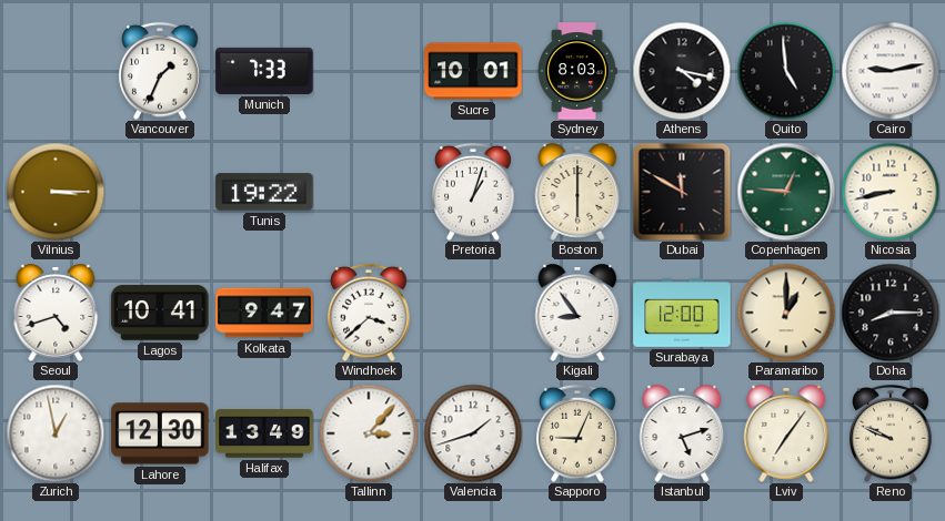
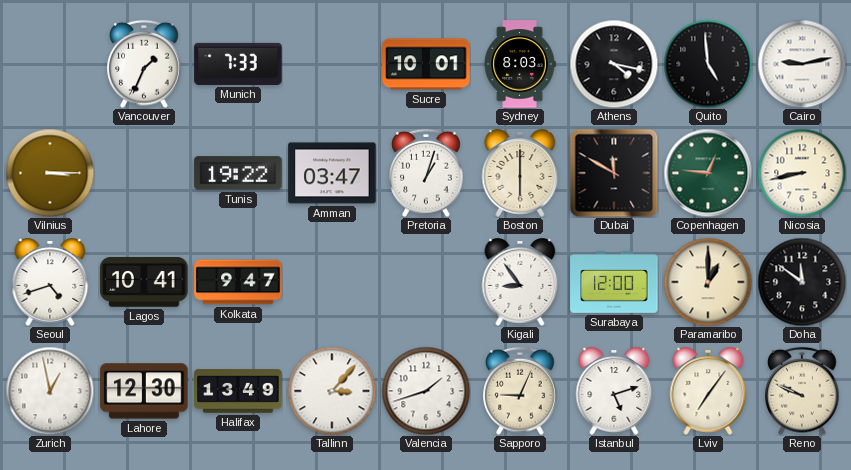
Amman: none -> 03:47 (332, 173)
Windhoek: 3:38 -> none (369, 313)
Doha: 8:15 -> 11:51 (802, 282)
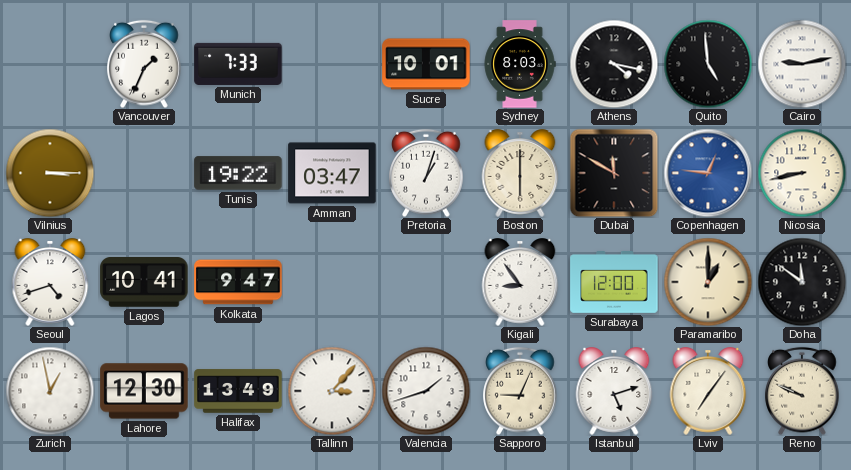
Copenhagen dial: green -> blue (708, 173)
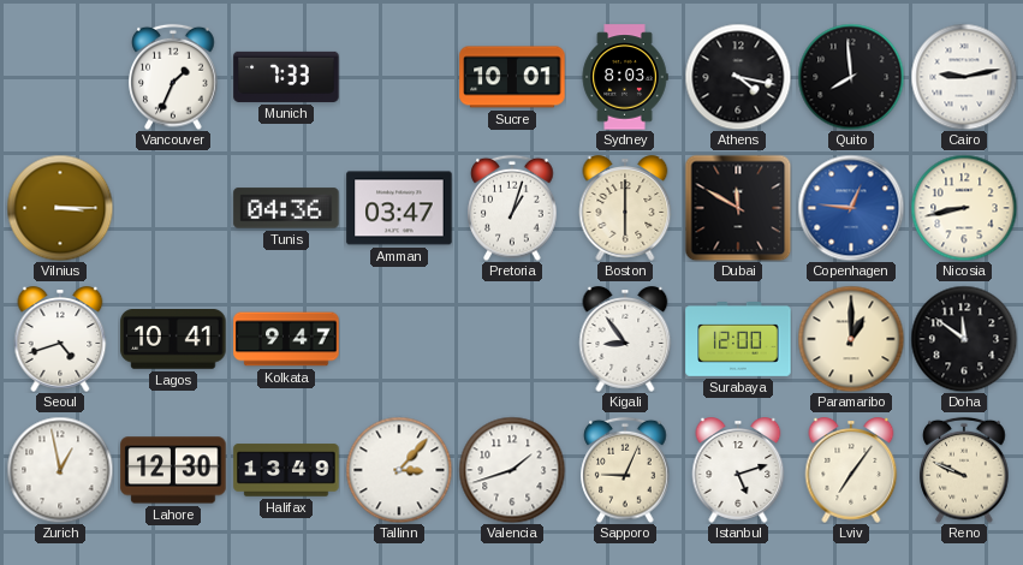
Quito: 4:59 -> 7:59 (851, 77)
Tunis: 19:22 -> 04:36 (286, 208)
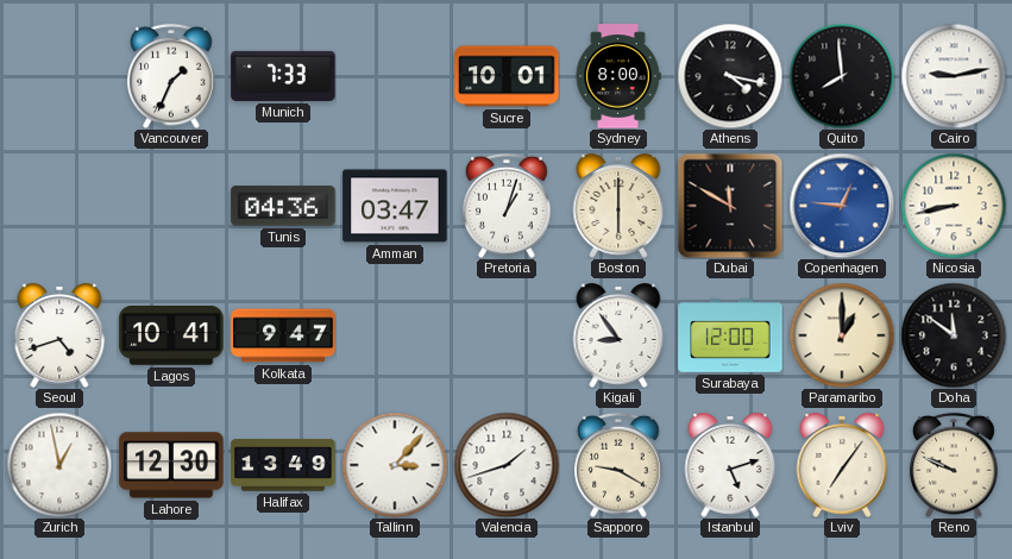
Sydney: 8:03 -> 8:00 (618, 76)
Vilnius: 3:15 -> none (60, 208)
Sapporo: 9:04 -> 9:20 (618, 465)
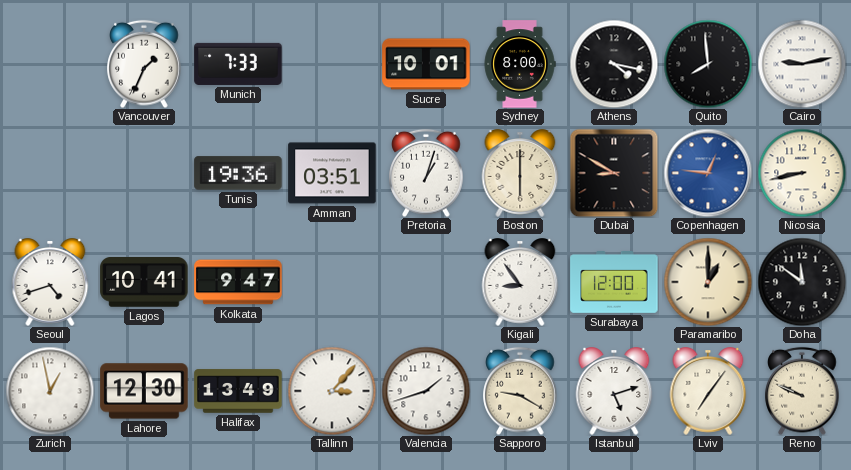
Tunis: 04:36 -> 19:36 (238, 173)
Amman: 03:47 -> 03:51 (332, 173)
Dubai: 11:50 -> 8:50 (614, 173)
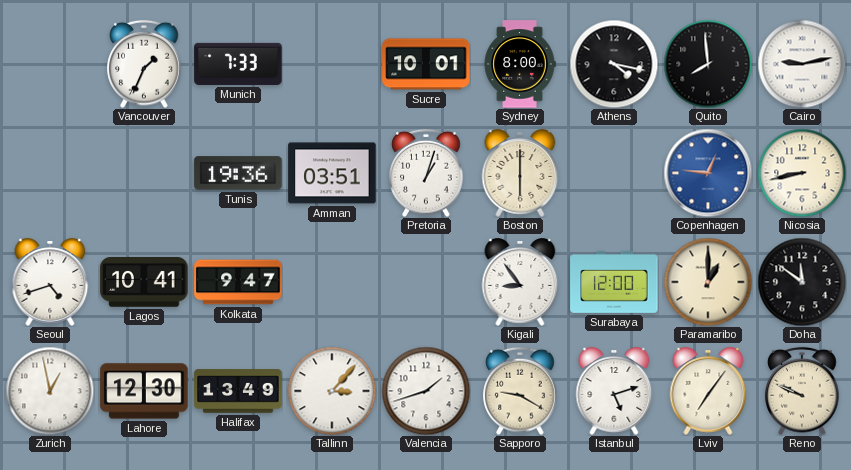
Dubai: 8:50 -> none (614, 173)
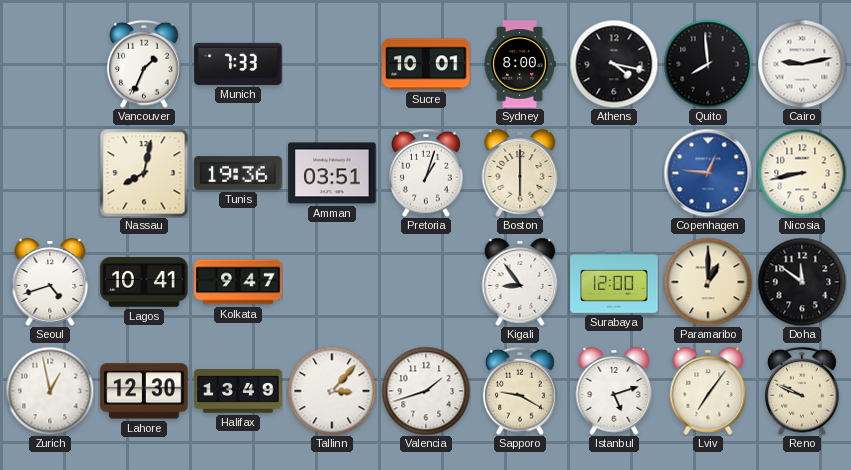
Nassau: none -> 8:02 (144, 173)
